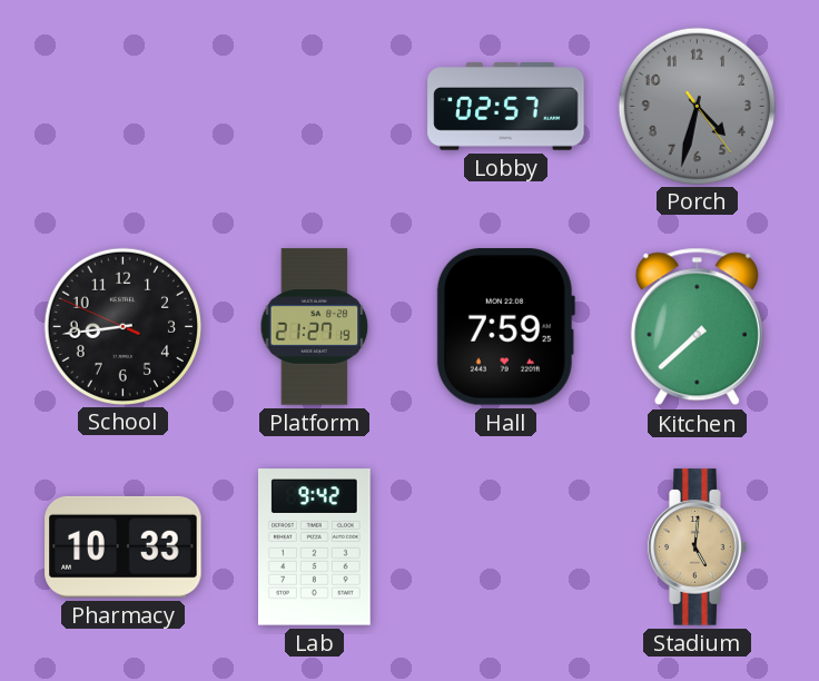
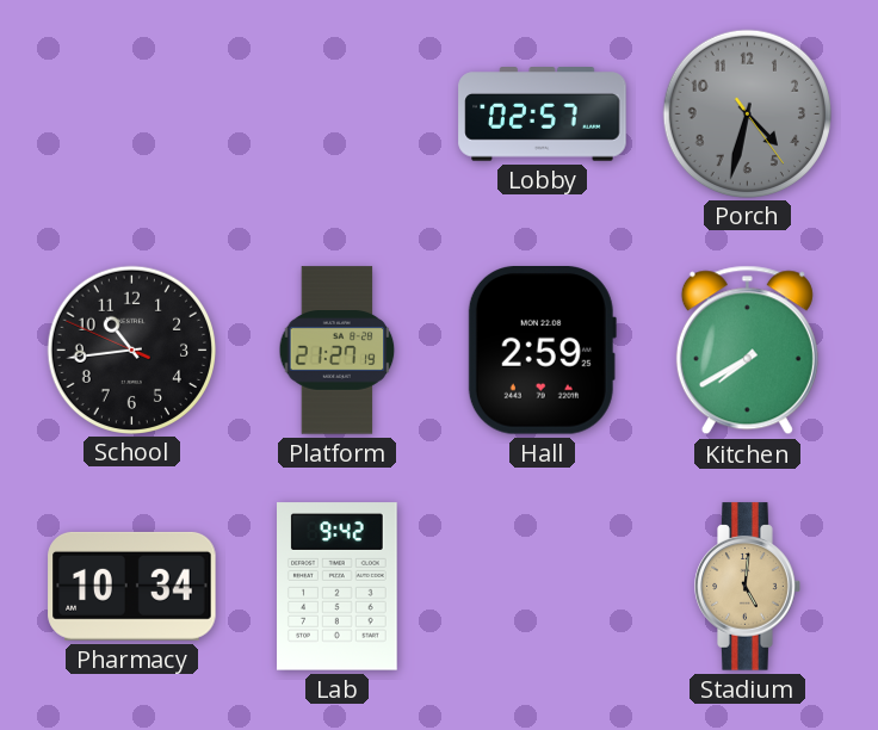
School: 8:43 -> 10:43 (131, 349)
Hall: 7:59 -> 2:59 (542, 351)
Kitchen: 7:38 -> 7:40 (747, 351)
Pharmacy: 10:33 -> 10:34 (132, 586)
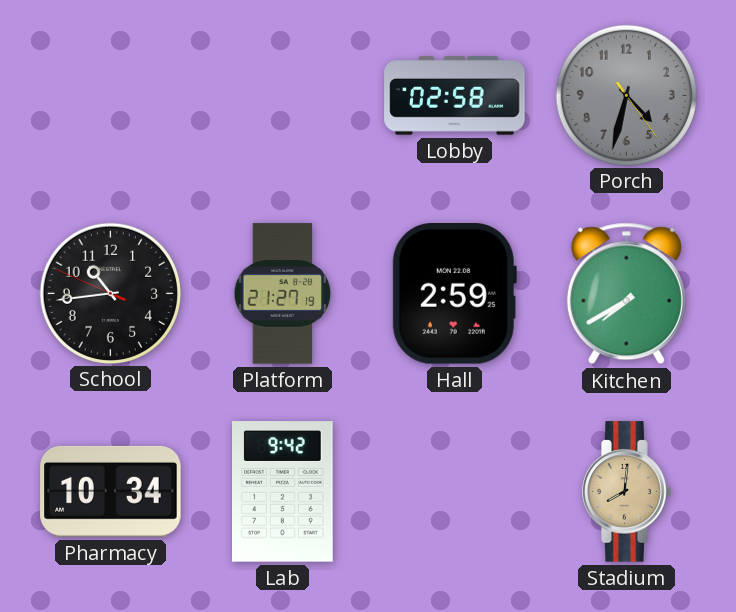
Lobby: 02:57 -> 02:58 (455, 96)
Stadium: 5:01 -> 8:01 (627, 492)
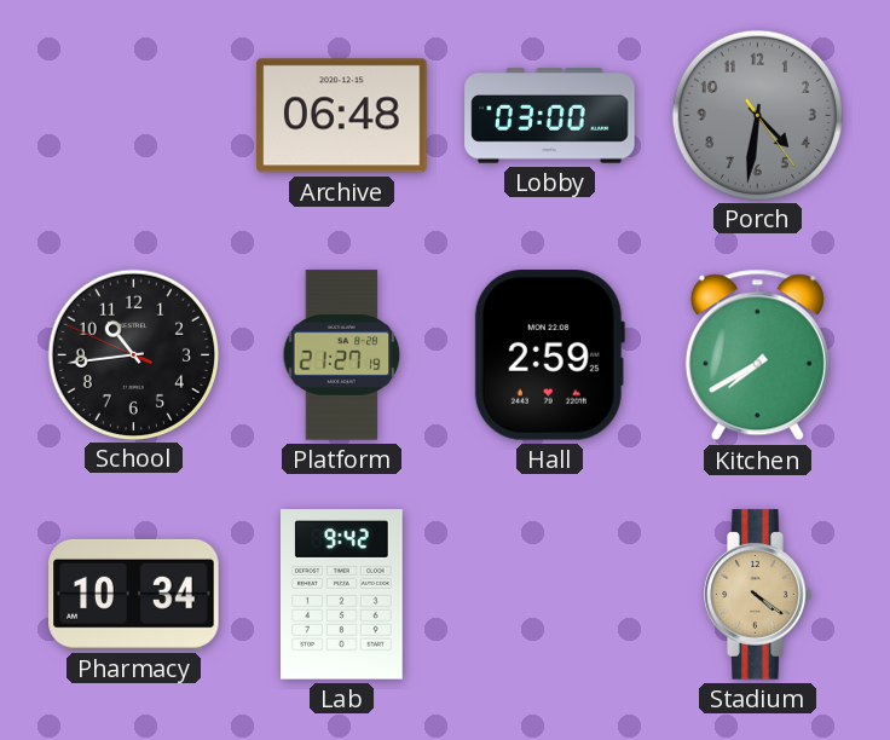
Archive: none -> 06:48 (342, 116)
Lobby: 02:58 -> 03:00 (550, 116)
Porch: 4:32 -> 4:31 (757, 115)
Stadium: 8:01 -> 4:21 (758, 595)
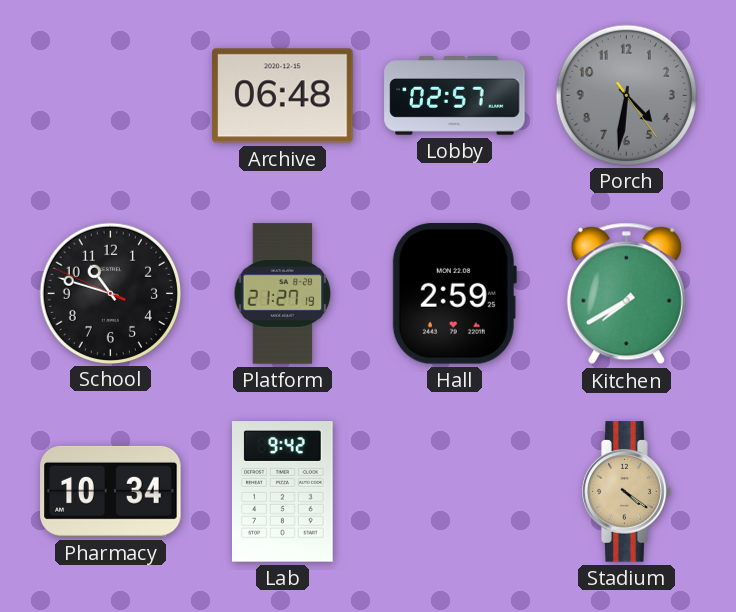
Lobby: 03:00 -> 02:57 (455, 96)
School: 10:43 -> 10:47 (110, 293)
